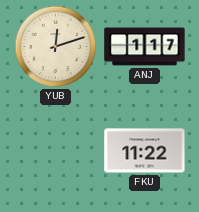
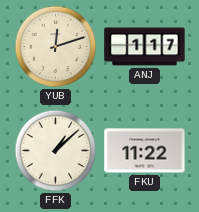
FFK: none -> 1:08 (56, 151)
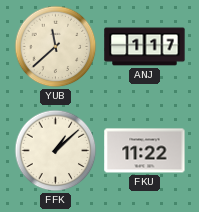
YUB: 12:12 -> 11:38 (56, 47)
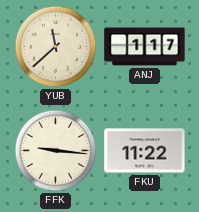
FFK: 1:08 -> 9:16 (56, 151)
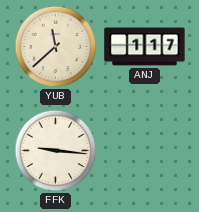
FKU: 11:22 -> none (145, 151)
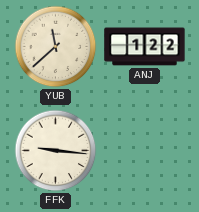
ANJ: 1:17 -> 1:22 (145, 47)
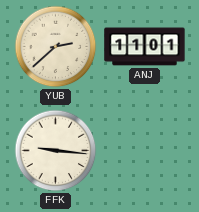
YUB: 11:38 -> 2:38 (56, 47)
ANJ: 1:22 -> 11:01 (145, 47)
